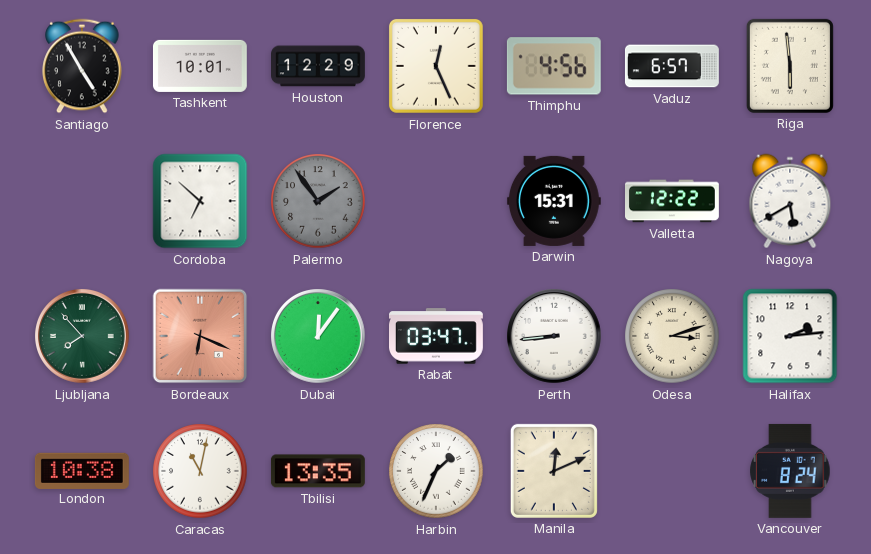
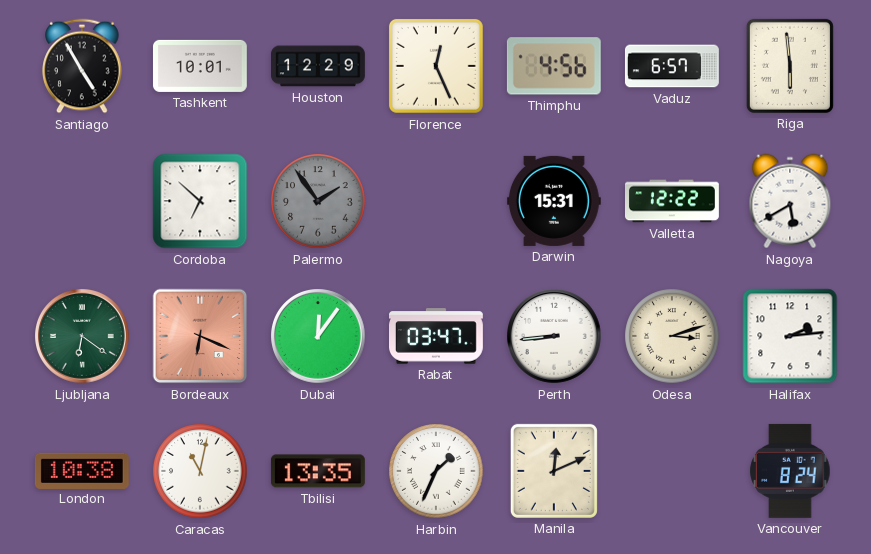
Ljubljana: 7:53 -> 6:21 (83, 337)
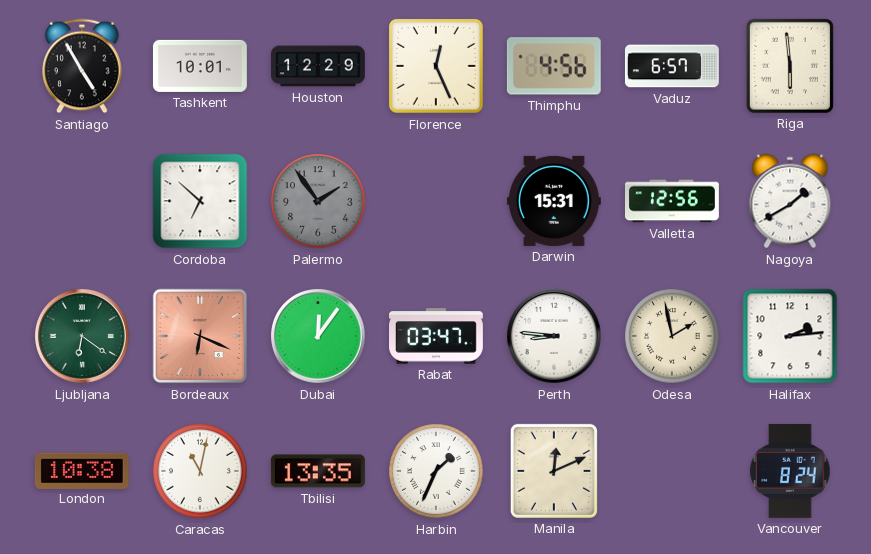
Valletta: 12:22 -> 12:56 (673, 201)
Nagoya: 5:40 -> 1:40 (790, 201)
Perth: 8:44 -> 8:46 (555, 337)
Odesa: 3:12 -> 1:58 (672, 336)
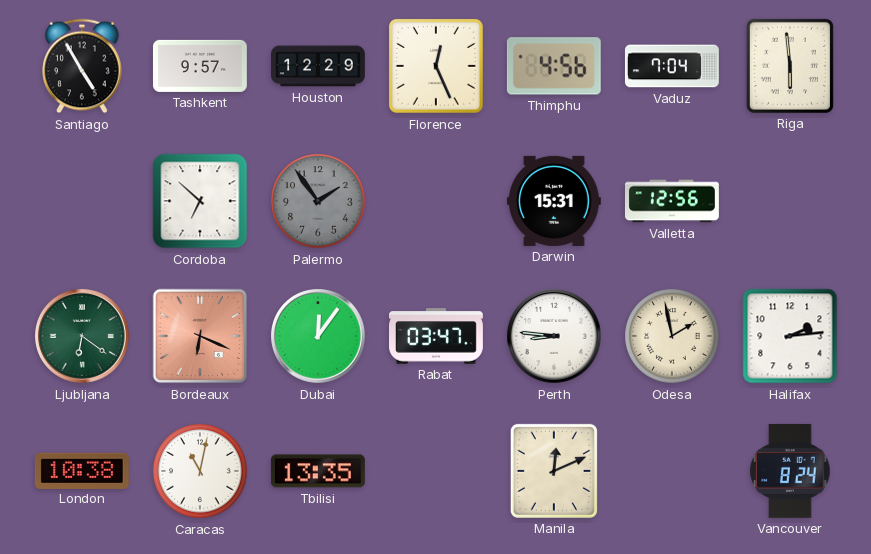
Tashkent: 10:01 -> 9:57 (200, 66)
Vaduz: 6:57 -> 7:04 (672, 66)
Nagoya: 1:40 -> none (790, 201)
Harbin: 1:34 -> none (436, 471)
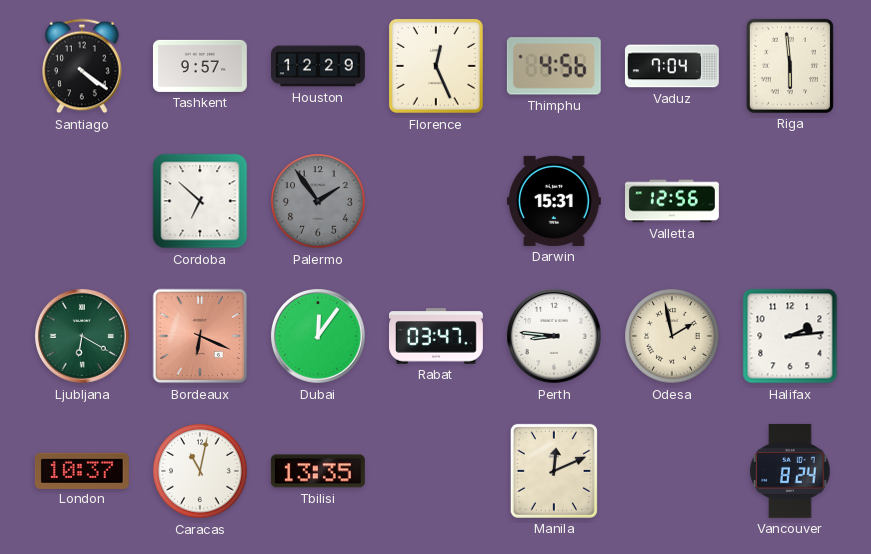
Santiago: 4:55 -> 4:21 (82, 66)
Ljubljana: 6:21 -> 6:20 (83, 337)
London: 10:38 -> 10:37 (82, 470)
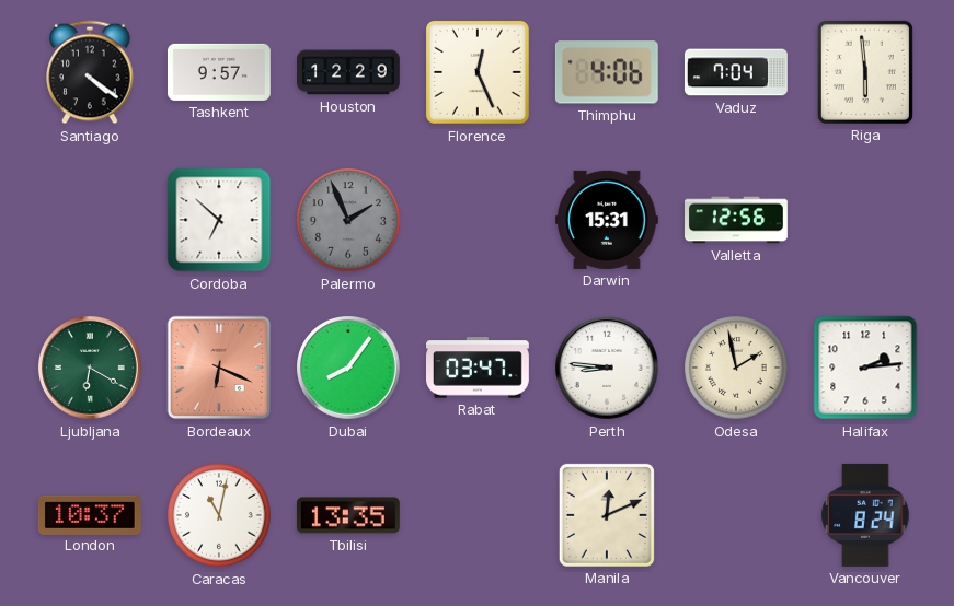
Thimphu: 4:56 -> 4:06 (607, 72)
Palermo: 1:54 -> 1:56 (348, 220)
Dubai: 12:06 -> 8:06 (349, 369)
